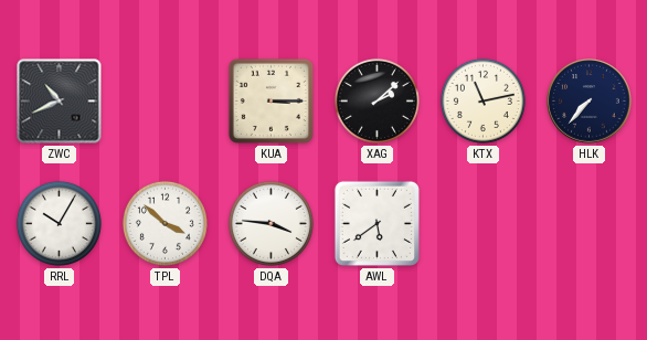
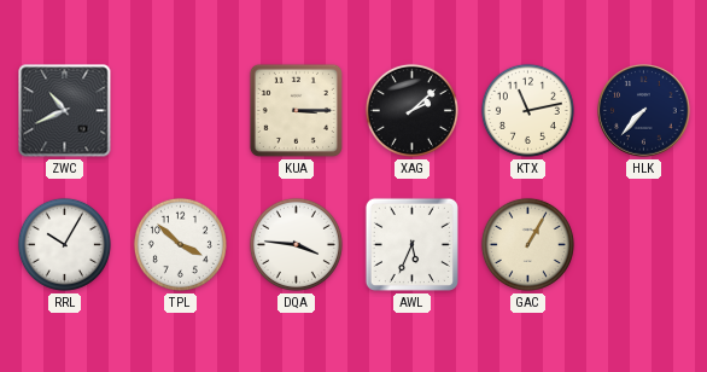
AWL: 5:39 -> 5:34 (411, 244)
GAC: none -> 1:05 (527, 244)
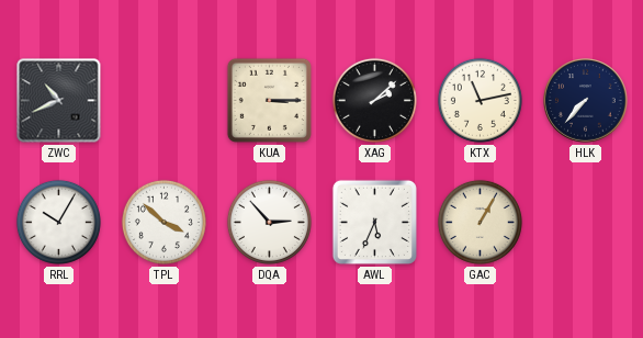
DQA: 3:46 -> 2:53 (269, 222)
